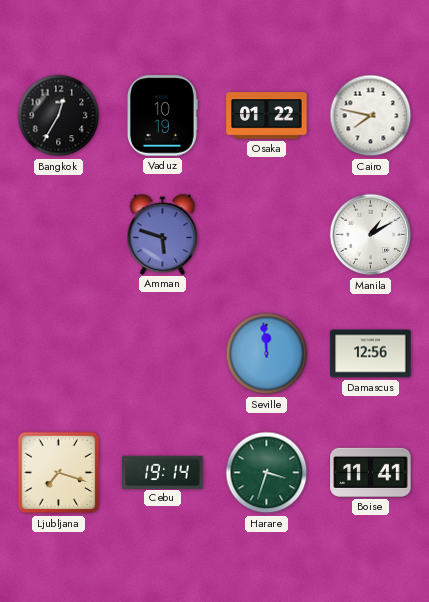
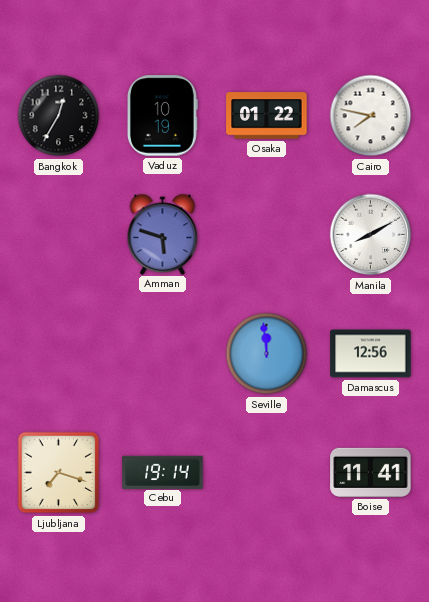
Manila: 1:10 -> 8:10 (371, 235)
Harare: 3:33 -> none (267, 473)
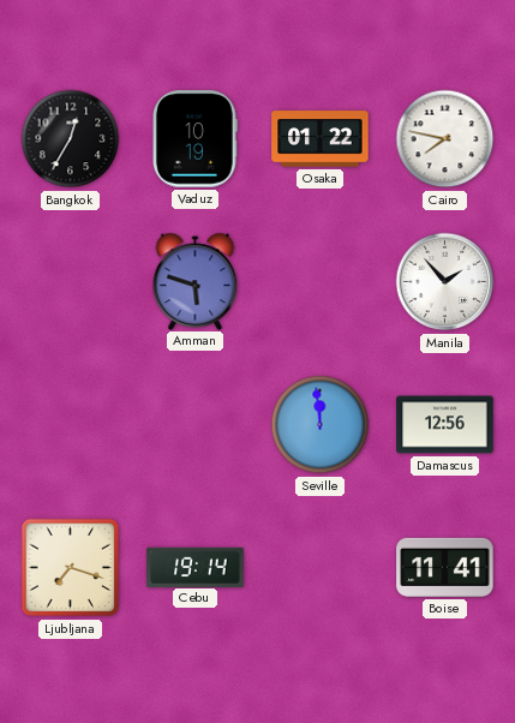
Manila: 8:10 -> 1:53 (445, 282)
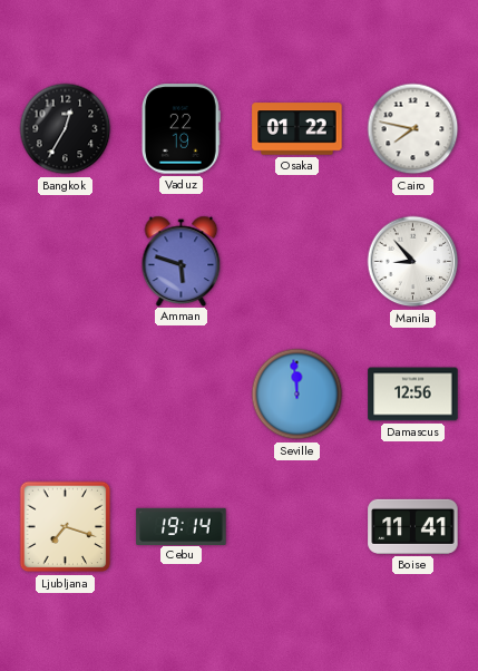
Vaduz: 10:19 -> 22:19 (181, 129)
Manila: 1:53 -> 8:53 (413, 262)
